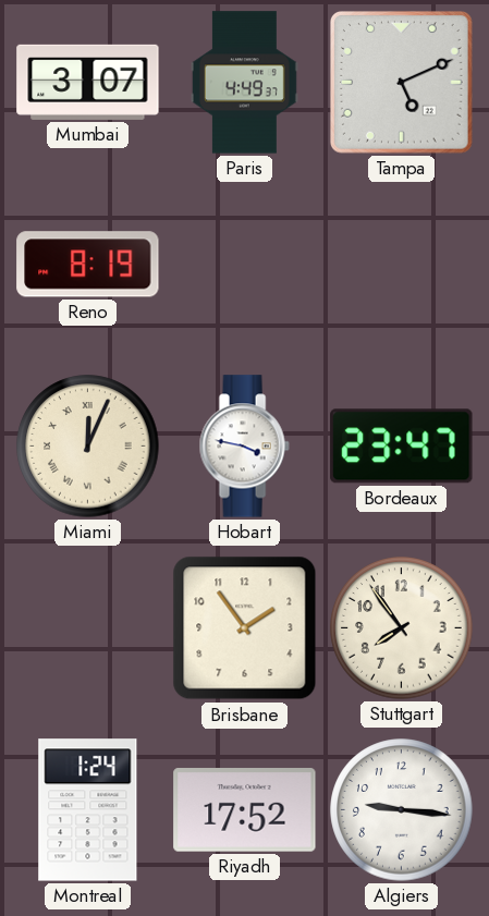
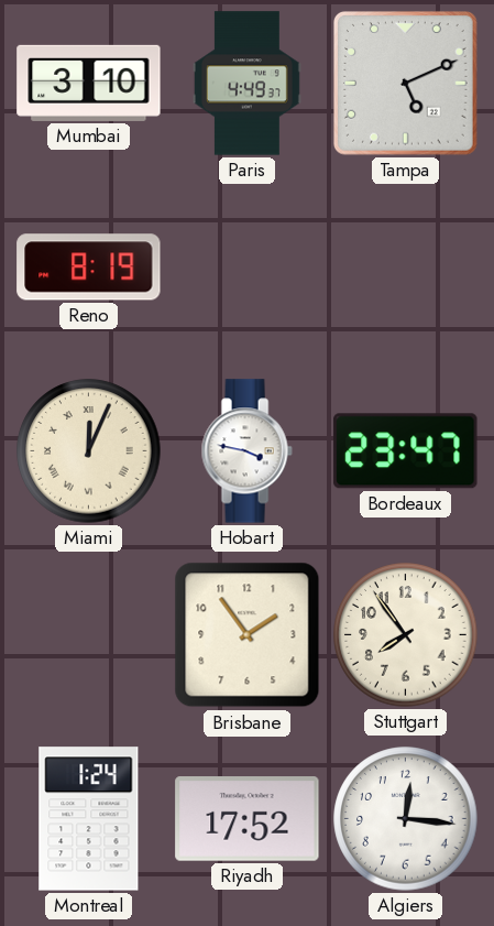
Mumbai: 3:07 -> 3:10 (89, 83)
Algiers: 9:16 -> 12:16 (406, 819)
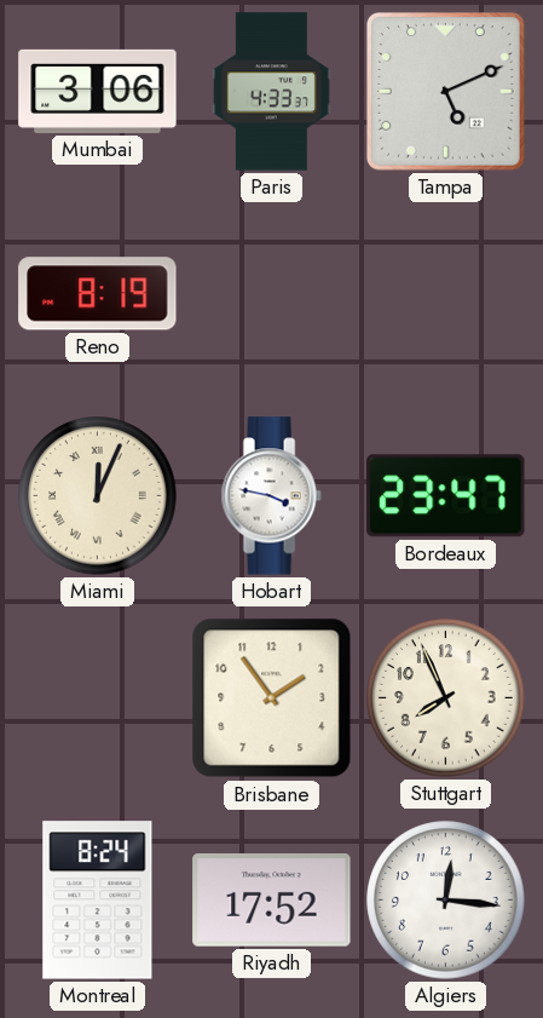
Mumbai: 3:10 -> 3:06 (98, 91)
Paris: 4:49 -> 4:33 (271, 92)
Stuttgart: 7:54 -> 7:56 (446, 698)
Montreal: 1:24 -> 8:24 (98, 901)
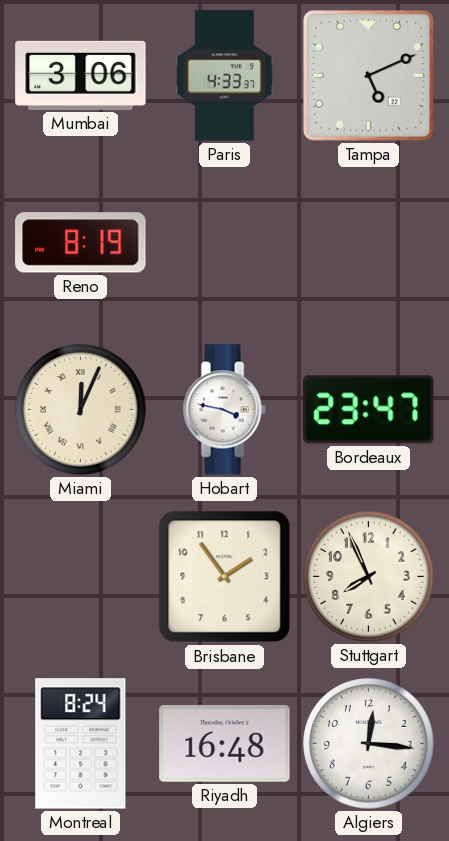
Riyadh: 17:52 -> 16:48 (225, 744)
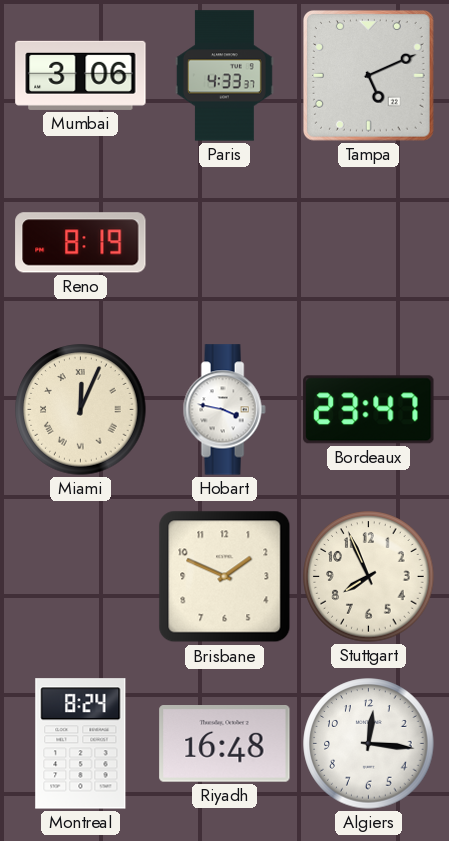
Brisbane: 1:54 -> 1:49 (225, 577)
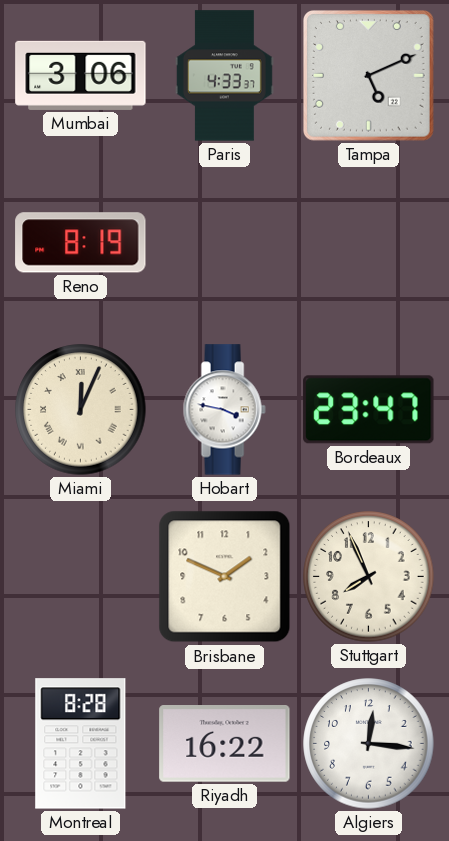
Montreal: 8:24 -> 8:28 (81, 744)
Riyadh: 16:48 -> 16:22 (225, 744)
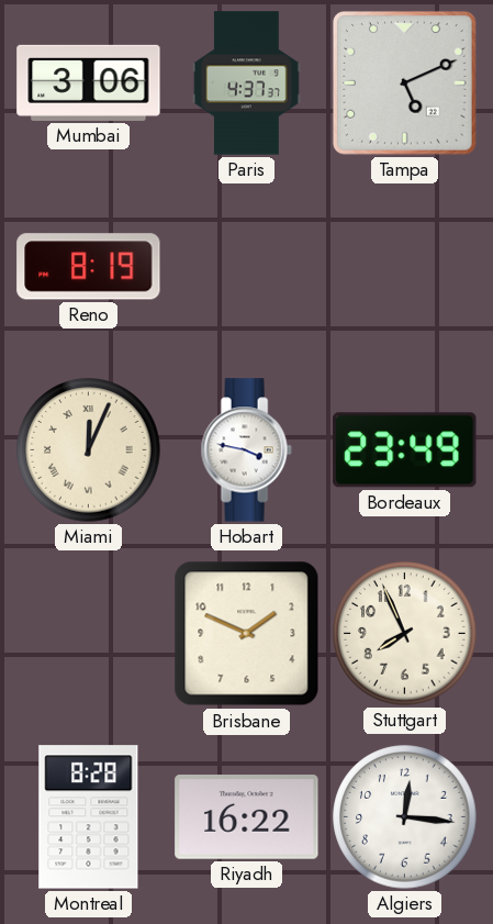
Paris: 4:33 -> 4:37 (246, 84)
Bordeaux: 23:47 -> 23:49 (405, 450)
